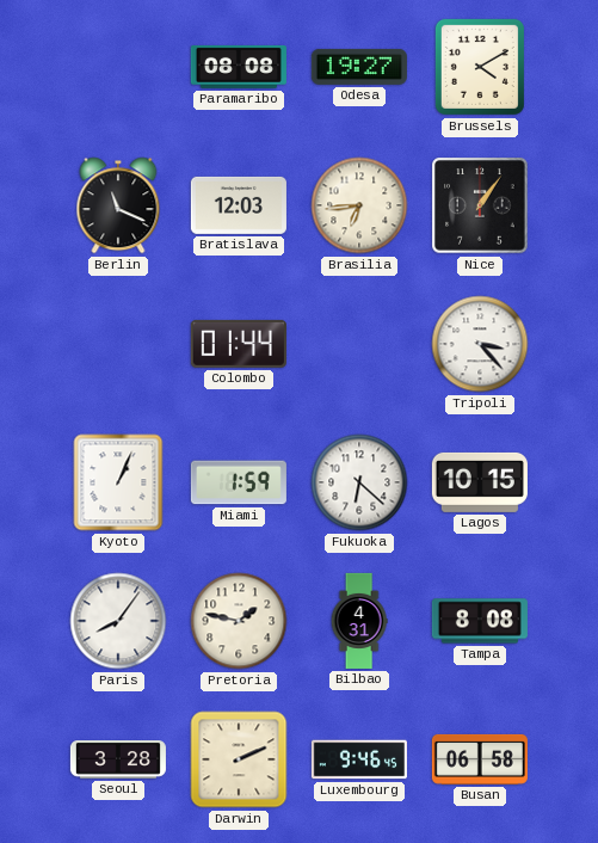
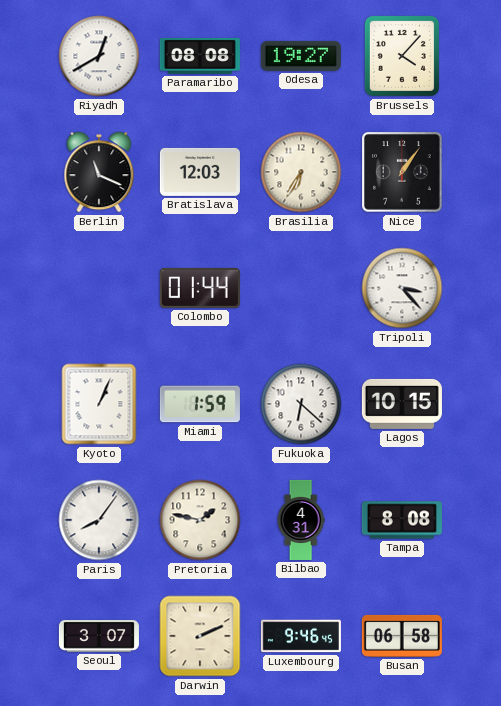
Riyadh: none -> 12:40 (99, 56)
Brussels: 4:10 -> 4:07 (402, 56)
Brasilia: 6:44 -> 6:35 (301, 172)
Seoul: 3:28 -> 3:07 (99, 637)
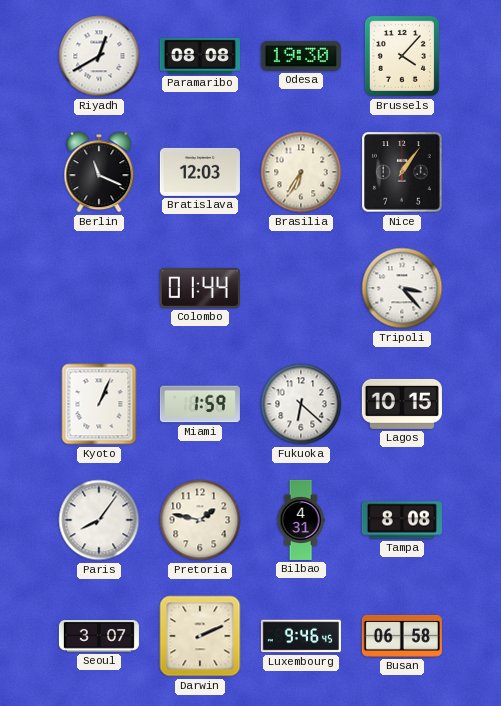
Odesa: 19:27 -> 19:30 (301, 56)
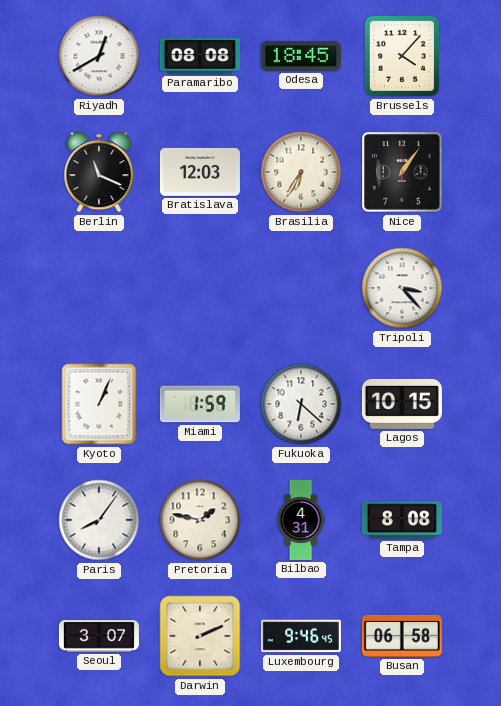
Odesa: 19:30 -> 18:45 (301, 56)
Colombo: 01:44 -> none (200, 288)
